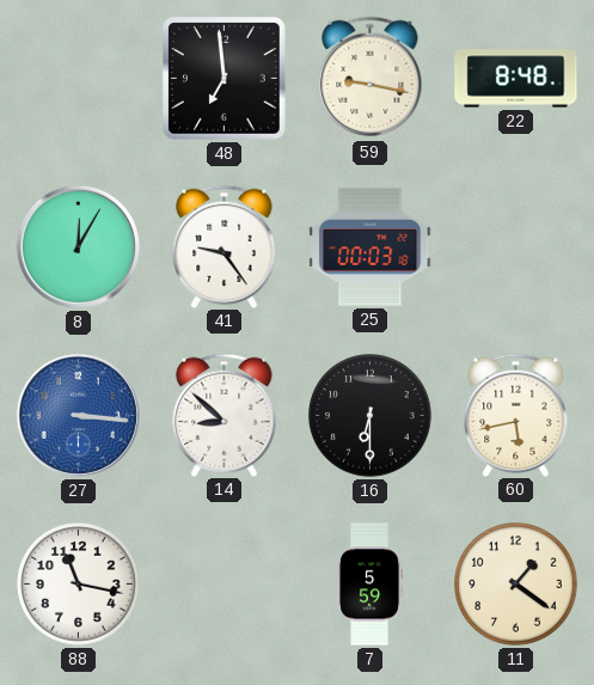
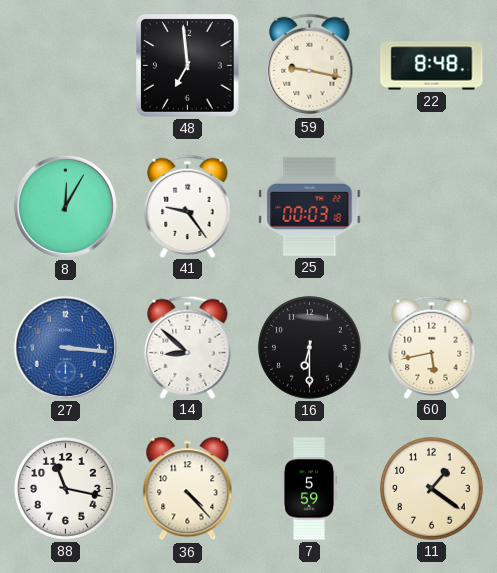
36: none -> 4:23 (188, 489)
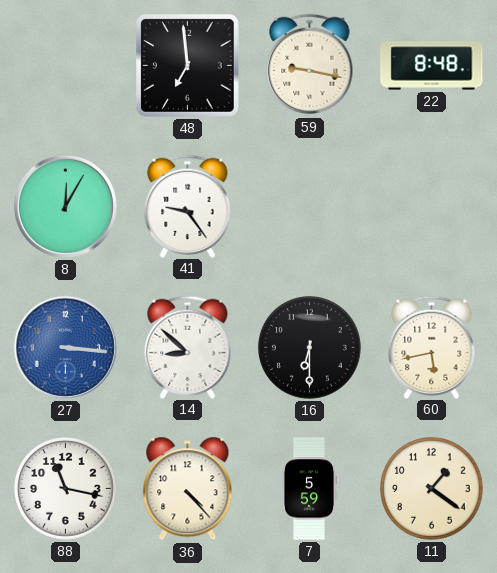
25: 00:03 -> none (310, 206)
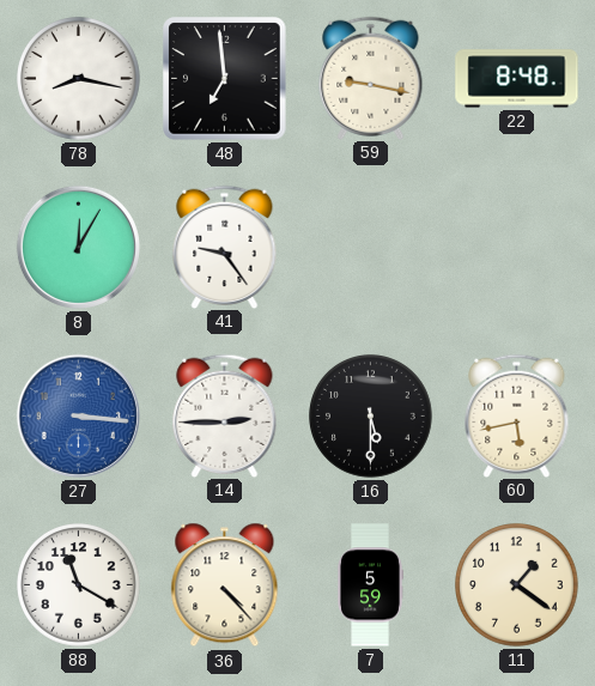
78: none -> 8:17 (79, 79)
14: 8:52 -> 2:45 (225, 415)
16: 6:30 -> 5:30 (371, 417)
88: 11:17 -> 11:20 (79, 585)
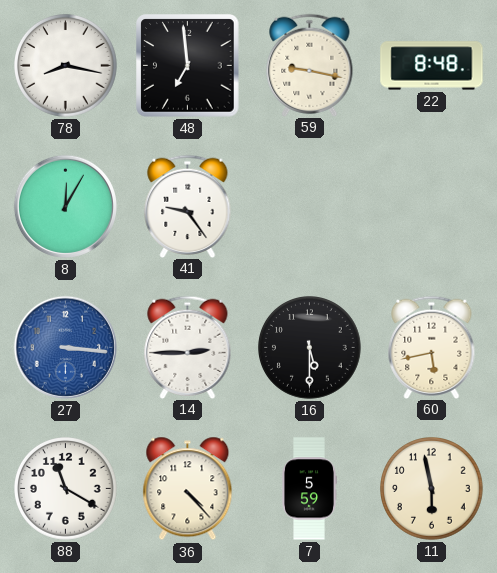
11: 1:21 -> 5:58 (432, 489)
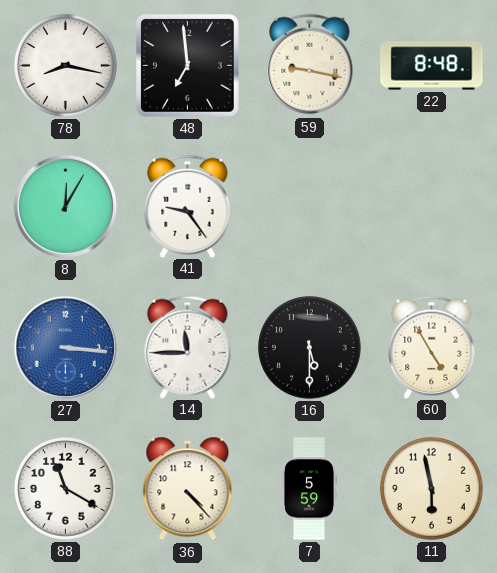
14: 2:45 -> 11:45 (188, 347)
60: 5:43 -> 4:55 (432, 347)
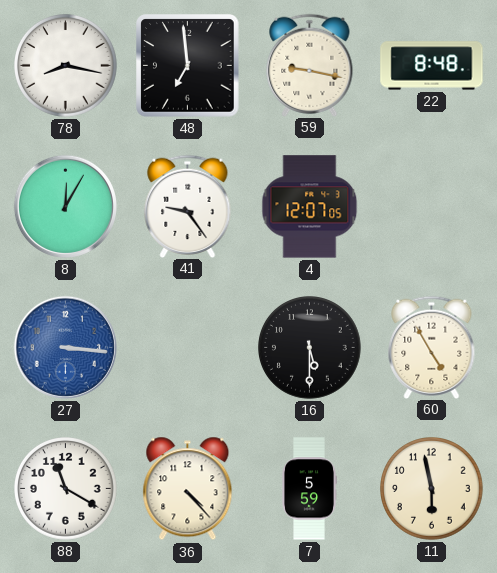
4: none -> 12:07 (310, 207)
14: 11:45 -> none (188, 347)
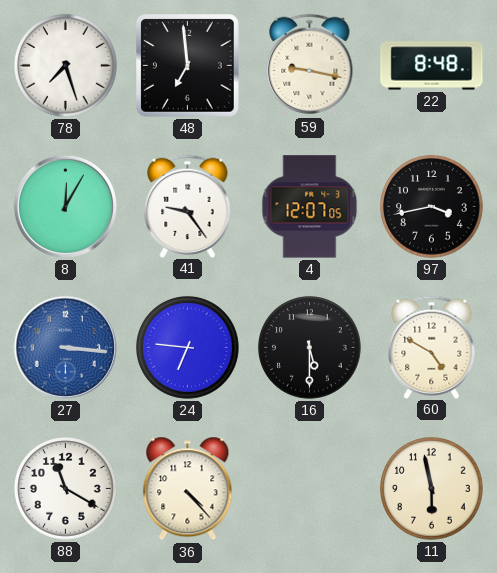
78: 8:17 -> 7:27 (66, 66)
97: none -> 3:43 (432, 207)
24: none -> 6:46 (188, 348)
60: 4:55 -> 4:50 (432, 347)
7: 5:59 -> none (309, 489)
